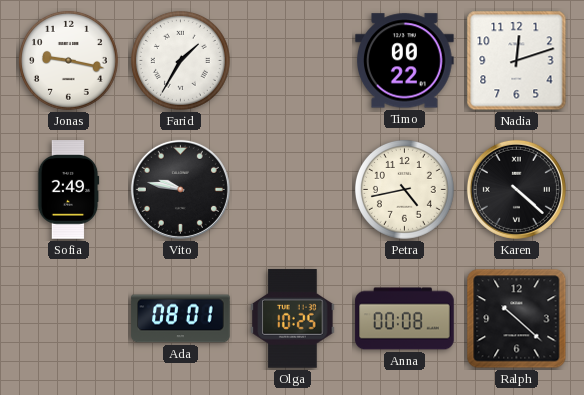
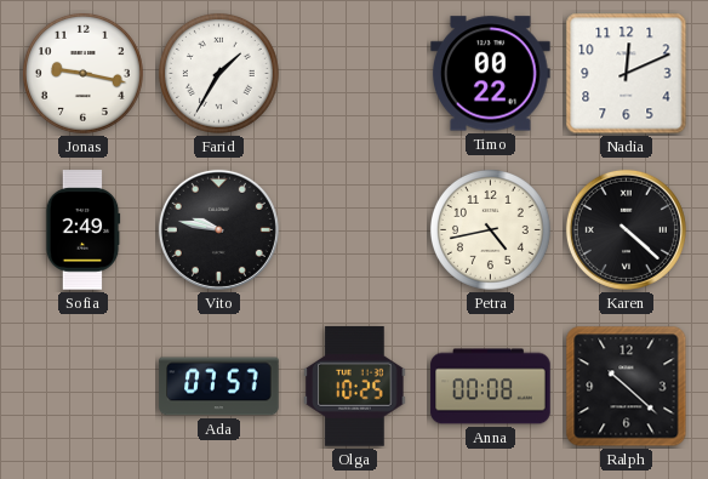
Nadia: 12:12 -> 12:11 (627, 74)
Ada: 08:01 -> 07:57 (219, 387)
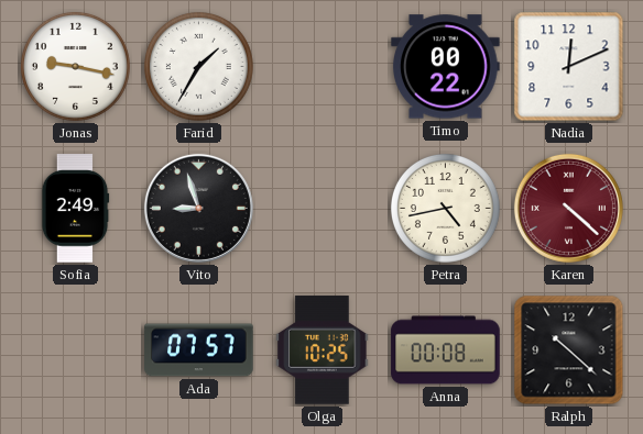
Vito: 9:47 -> 8:57 (198, 208)
Karen dial: black -> burgundy (568, 208)
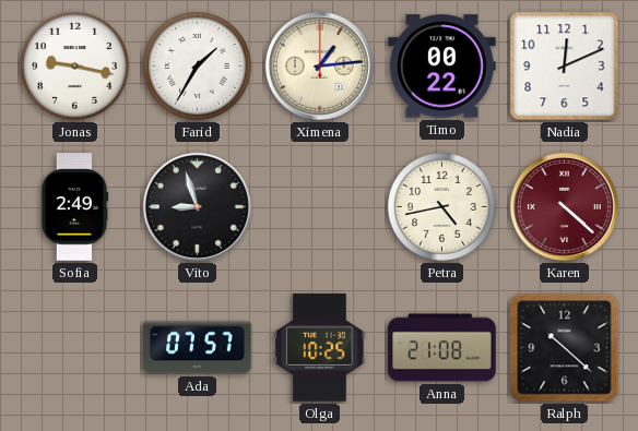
Ximena: none -> 1:14 (319, 65)
Anna: 00:08 -> 21:08 (442, 348)
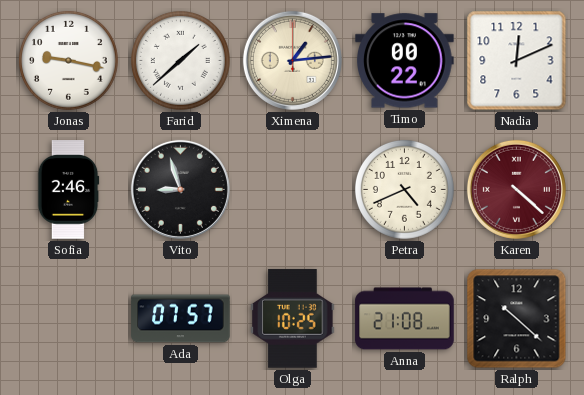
Farid: 1:35 -> 1:38 (180, 60)
Sofia: 2:49 -> 2:46 (68, 190)
Petra: 4:43 -> 4:41 (404, 189)
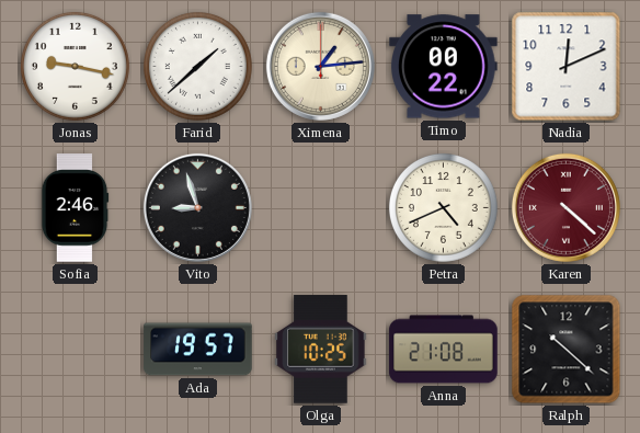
Ada: 07:57 -> 19:57 (198, 350)
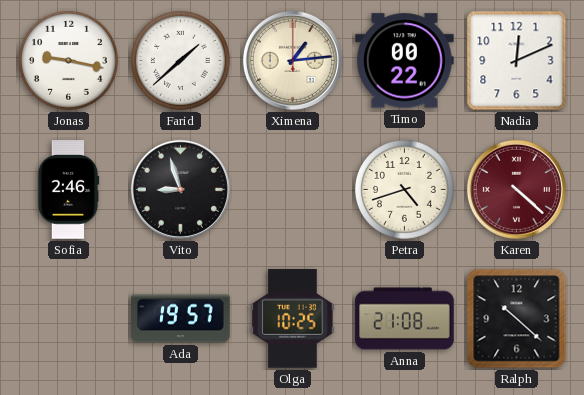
Petra: 4:41 -> 4:42 (404, 189)
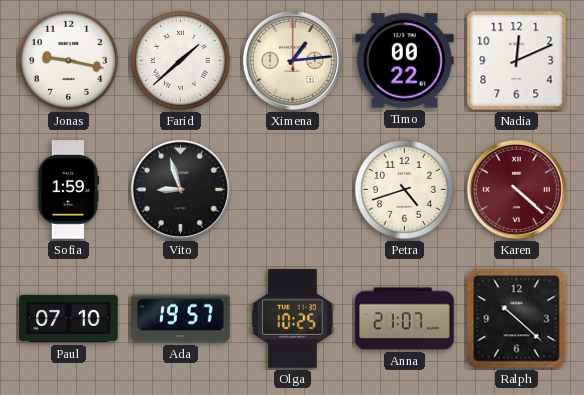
Sofia: 2:46 -> 1:59 (68, 190)
Paul: none -> 07:10 (69, 319)
Anna: 21:08 -> 21:07 (405, 319)
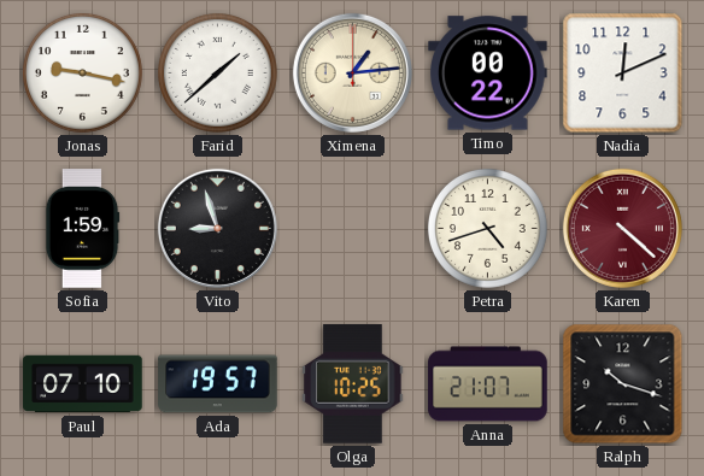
Ralph: 10:22 -> 10:18 (623, 384)
